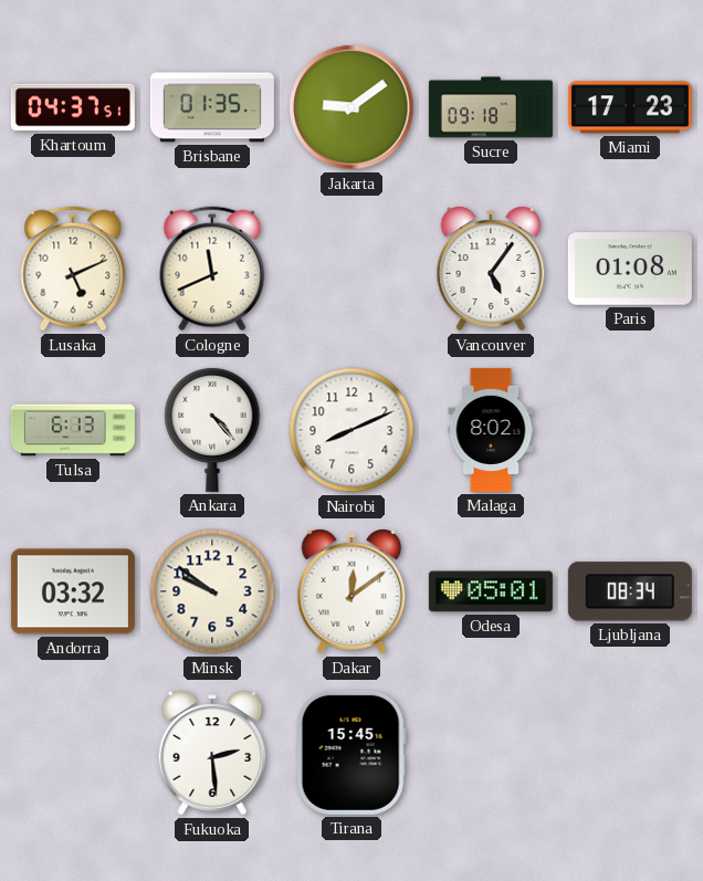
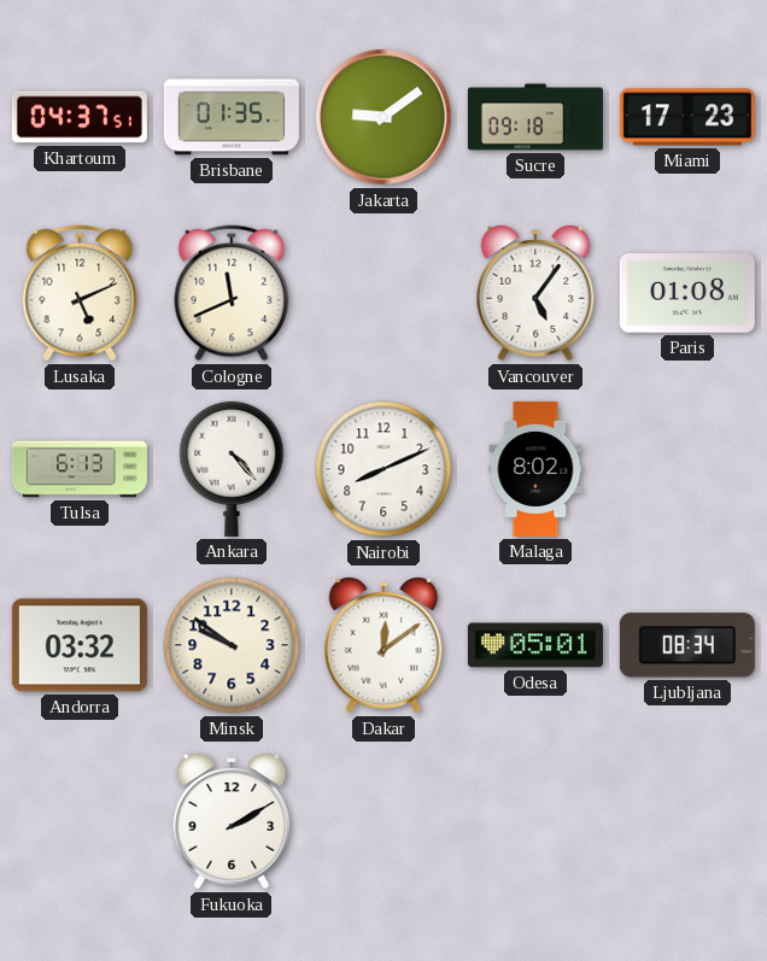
Fukuoka: 2:29 -> 2:10 (232, 821)
Tirana: 15:45 -> none (351, 753)
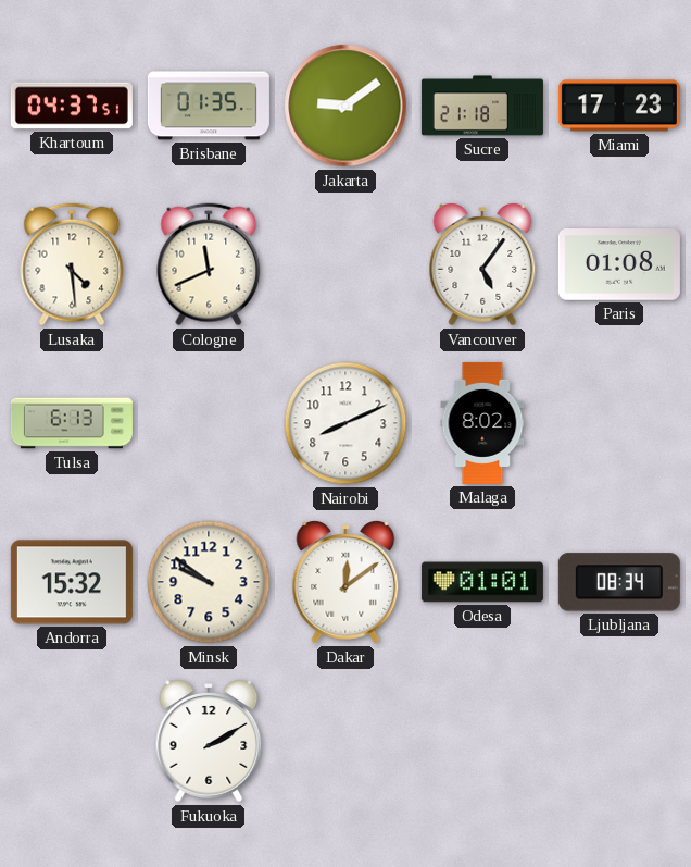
Sucre: 09:18 -> 21:18 (482, 106)
Lusaka: 5:11 -> 4:29 (72, 264)
Ankara: 4:23 -> none (232, 468)
Andorra: 03:32 -> 15:32 (72, 582)
Odesa: 05:01 -> 01:01 (482, 582)
